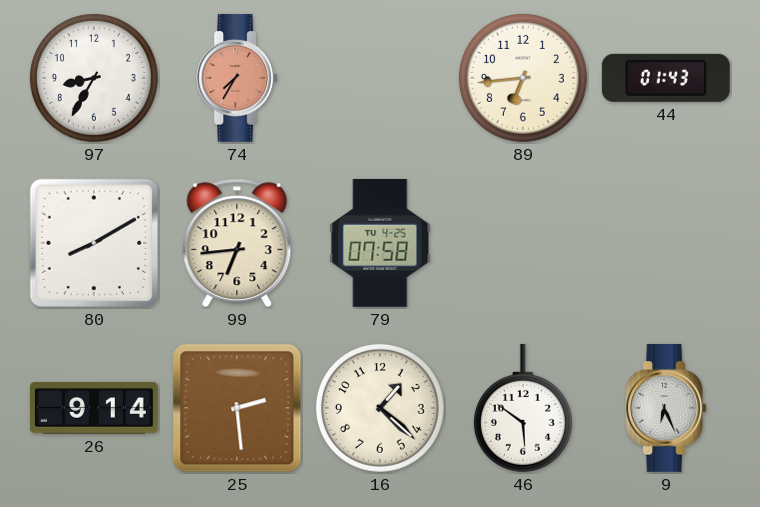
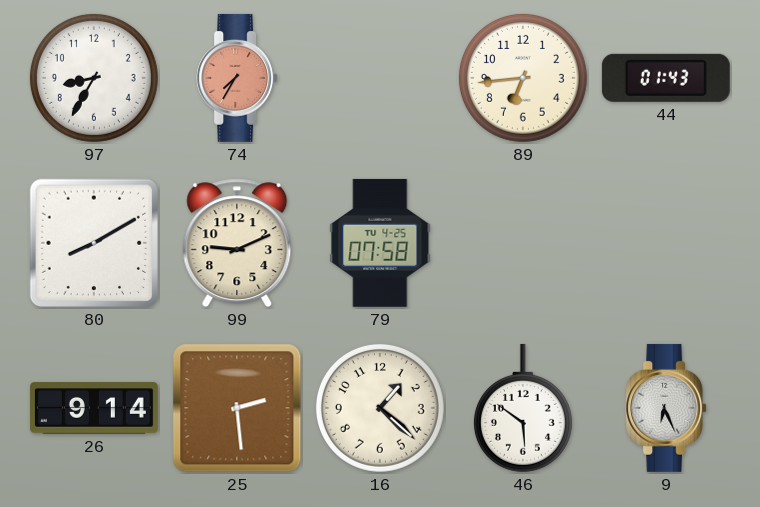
99: 6:44 -> 9:11 (237, 243)
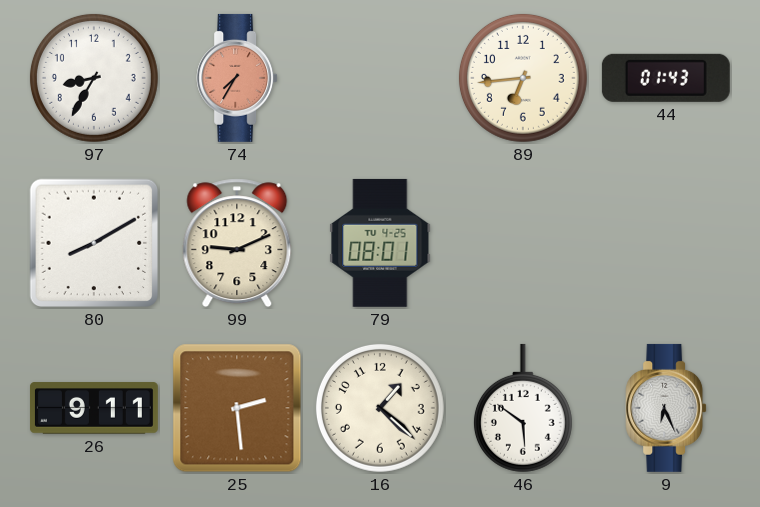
79: 07:58 -> 08:01 (380, 243)
26: 9:14 -> 9:11 (94, 408)
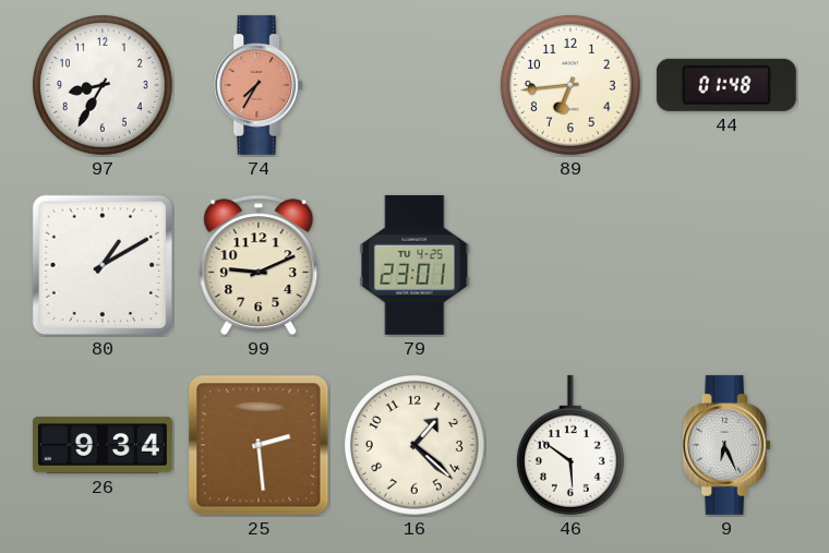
44: 01:43 -> 01:48 (726, 85)
80: 8:10 -> 1:10 (103, 265)
79: 08:01 -> 23:01 (414, 265)
26: 9:11 -> 9:34 (103, 445)
